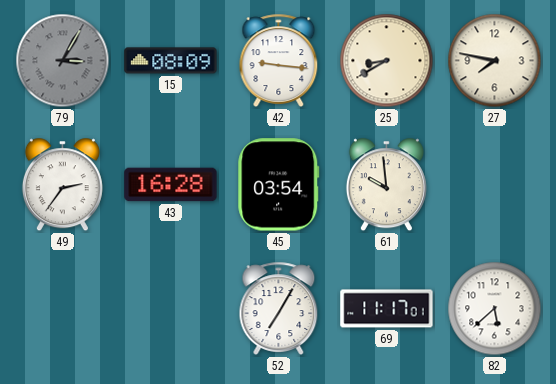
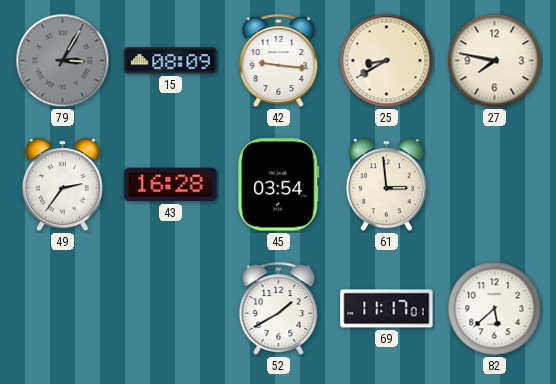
61: 9:59 -> 2:59 (386, 185)
52: 7:05 -> 1:40 (279, 308)
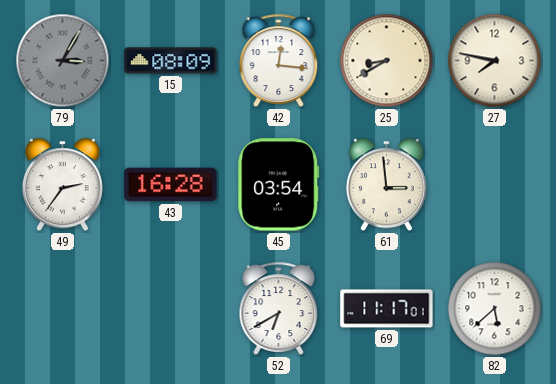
42: 9:16 -> 12:16 (279, 60)
52: 1:40 -> 6:40 (279, 308)
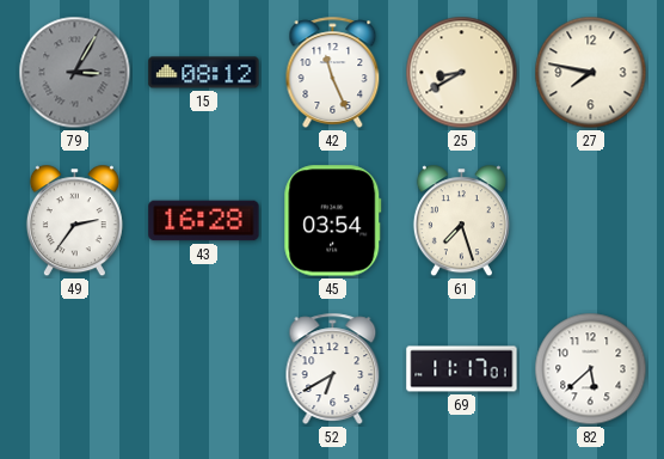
15: 08:09 -> 08:12 (204, 73)
42: 12:16 -> 11:26 (333, 72)
61: 2:59 -> 7:27 (461, 221)
